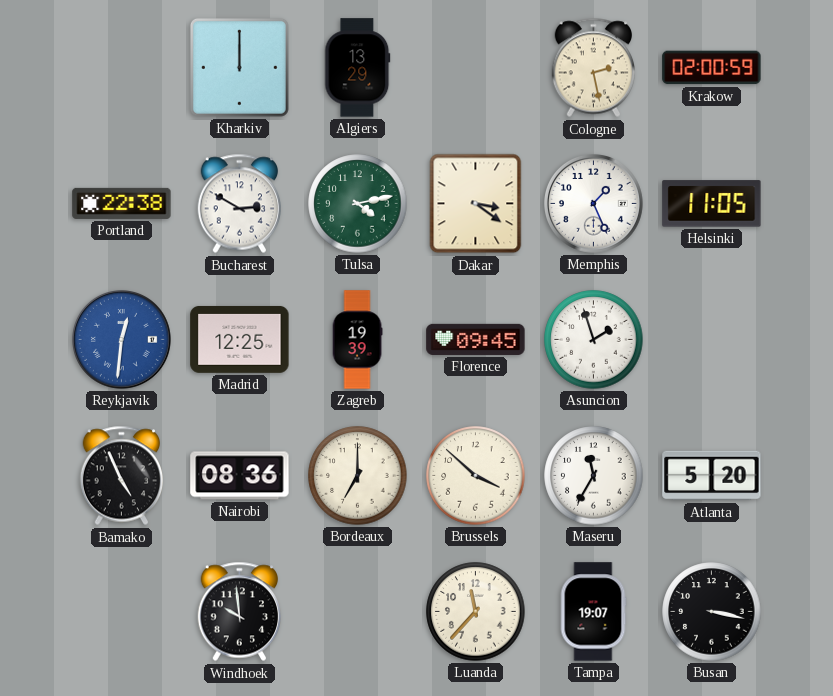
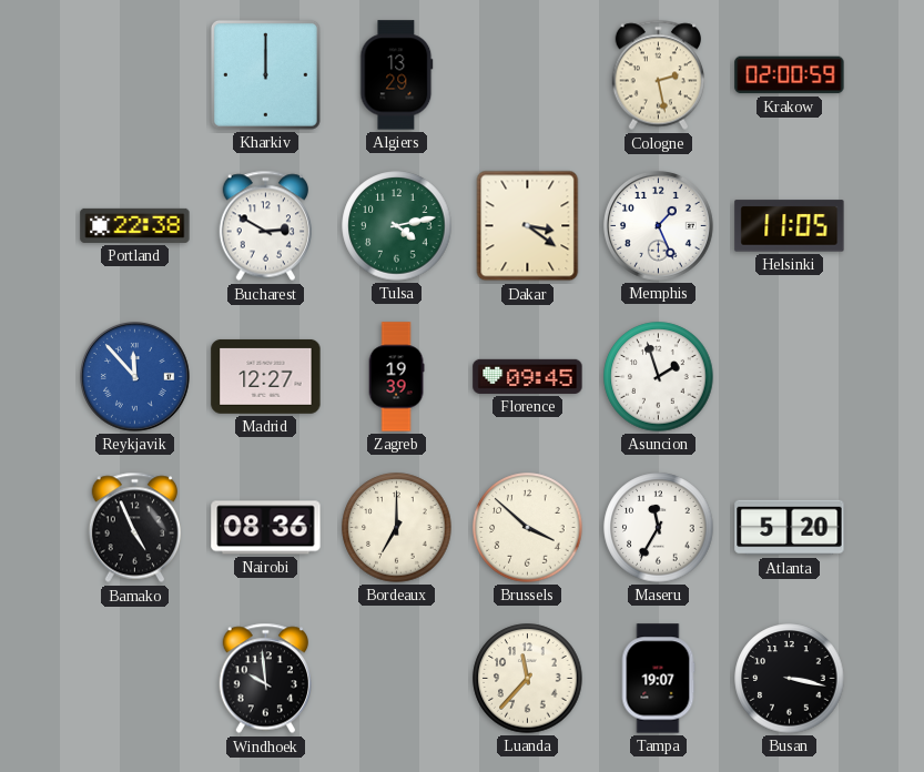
Reykjavik: 12:31 -> 11:53 (135, 377)
Madrid: 12:25 -> 12:27 (266, 376)
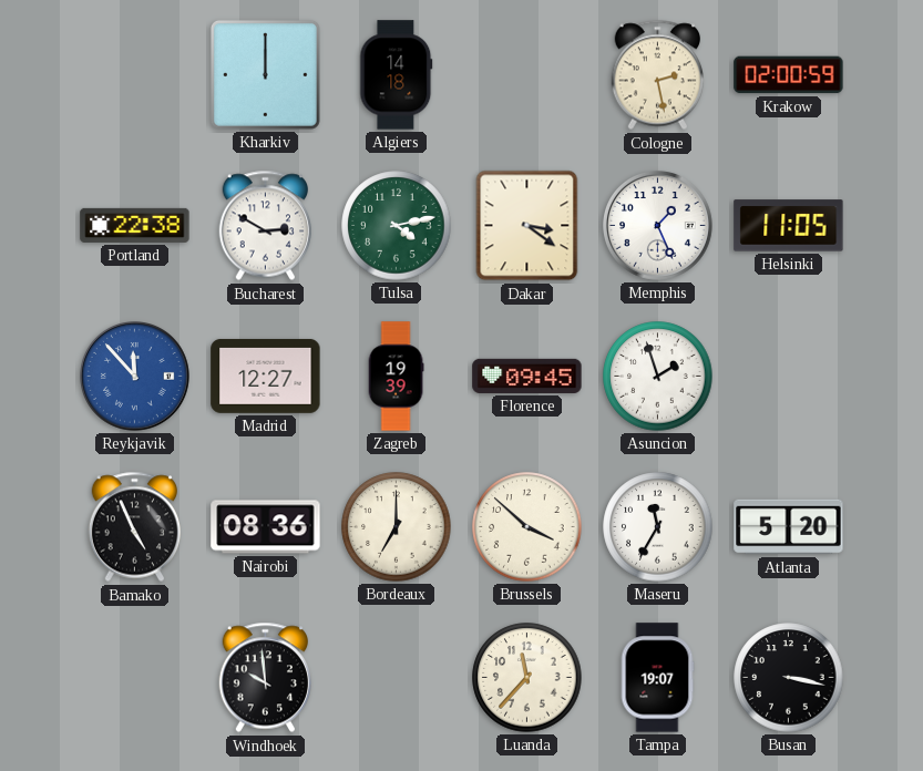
Algiers: 13:29 -> 14:18 (397, 75)
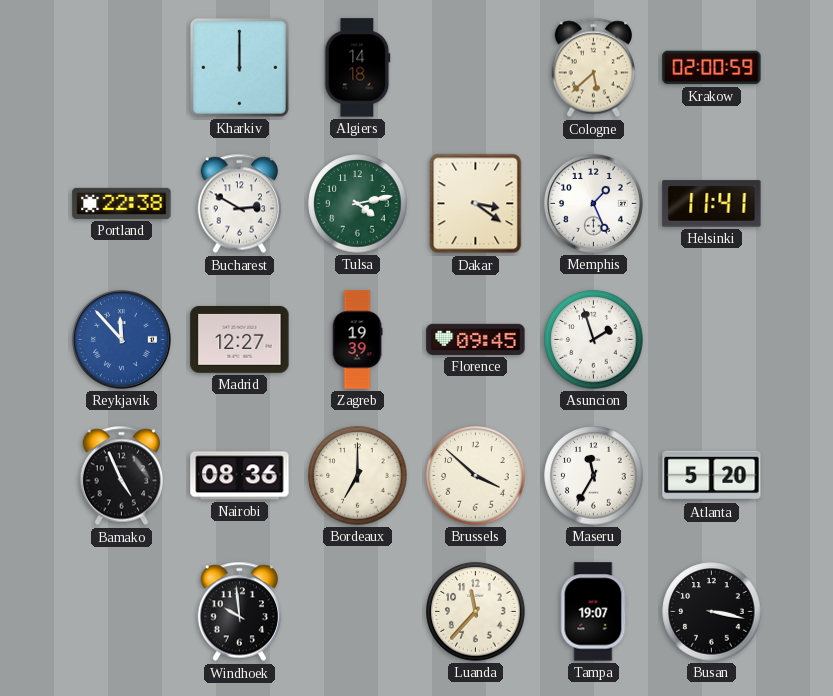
Cologne: 2:28 -> 5:38 (593, 68)
Helsinki: 11:05 -> 11:41 (712, 204)
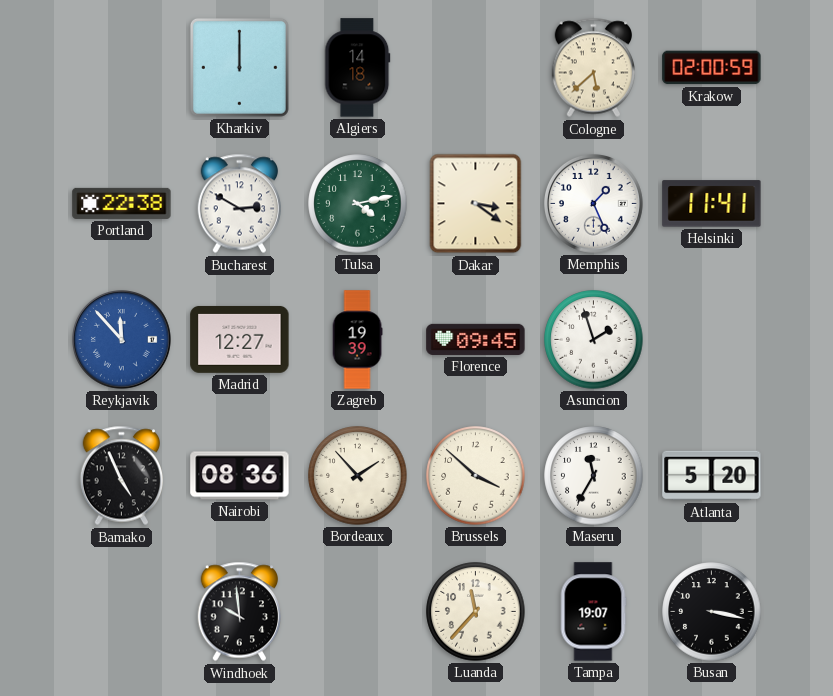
Bordeaux: 7:00 -> 1:53 (358, 476)
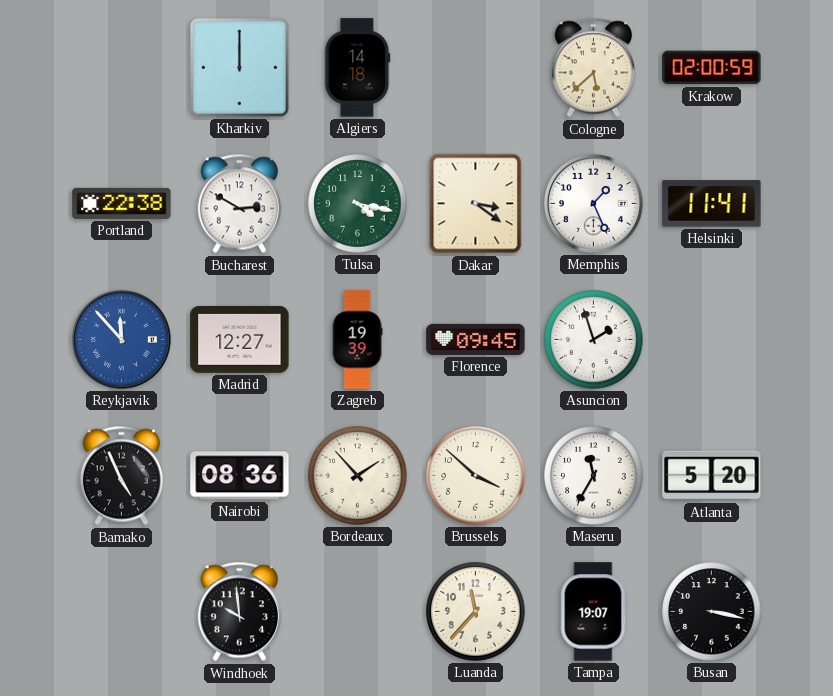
Tulsa: 4:13 -> 4:17 (358, 204)
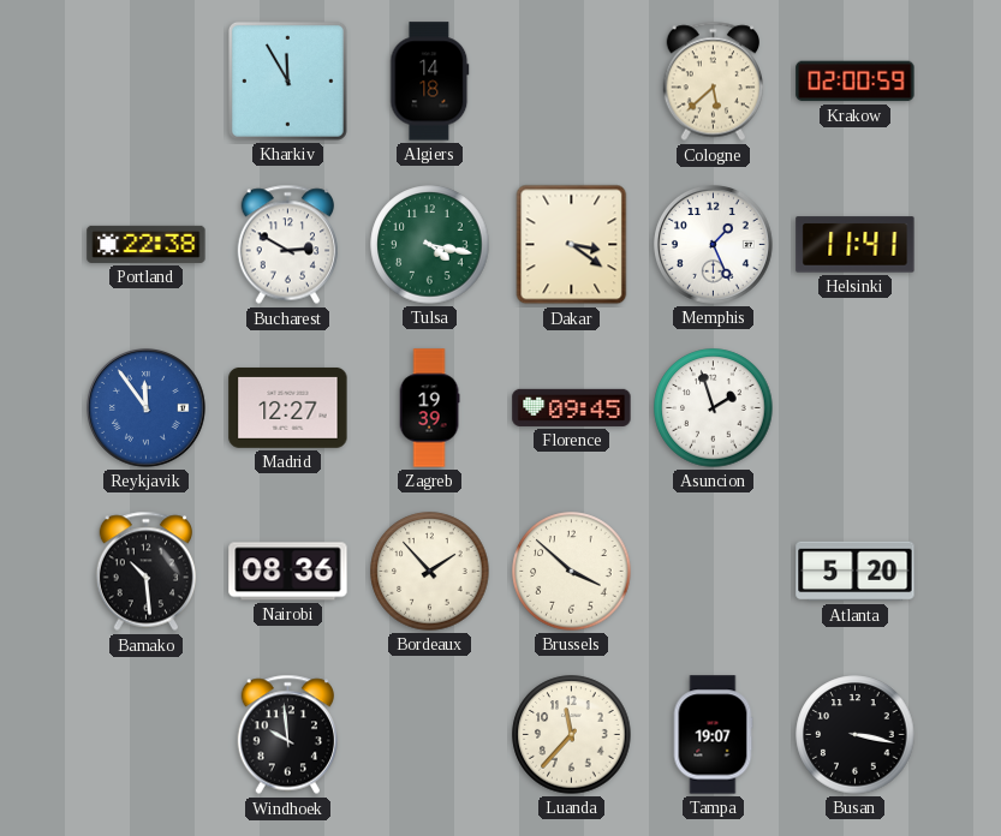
Kharkiv: 12:00 -> 11:55 (287, 80)
Reykjavik: 11:53 -> 11:54 (147, 408)
Bamako: 4:56 -> 10:29 (145, 572)
Maseru: 11:35 -> none (594, 476)
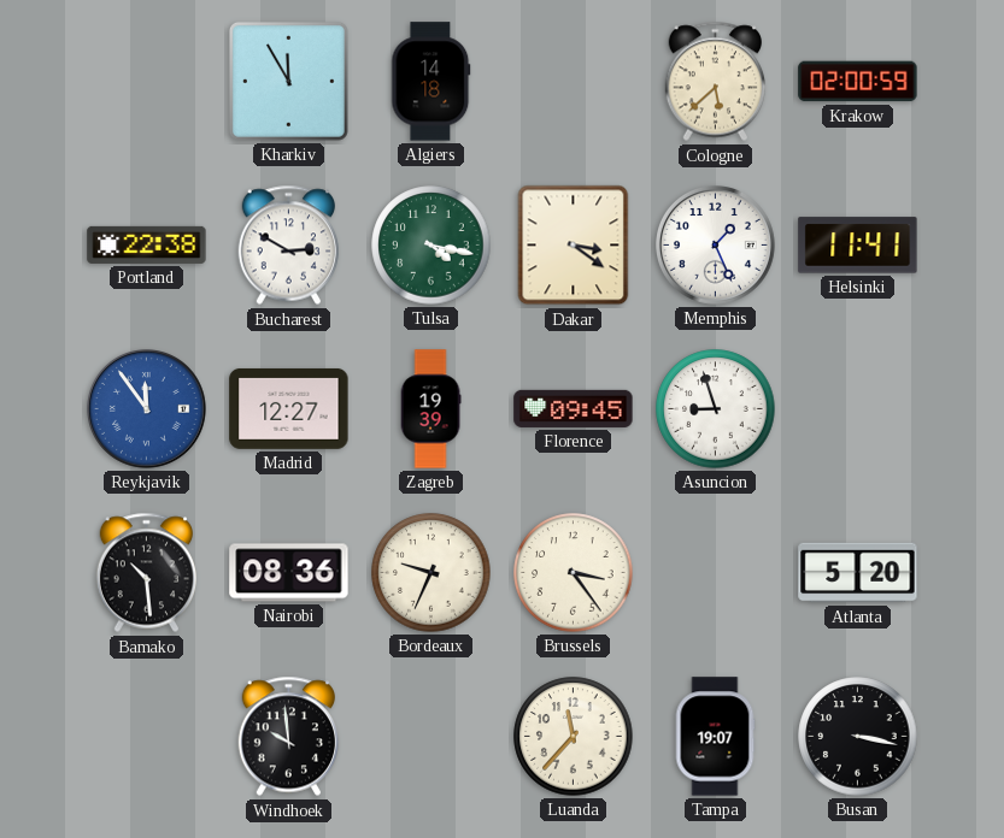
Asuncion: 1:57 -> 8:57 (716, 409)
Bordeaux: 1:53 -> 9:34 (431, 573)
Brussels: 3:52 -> 3:24 (574, 573)
